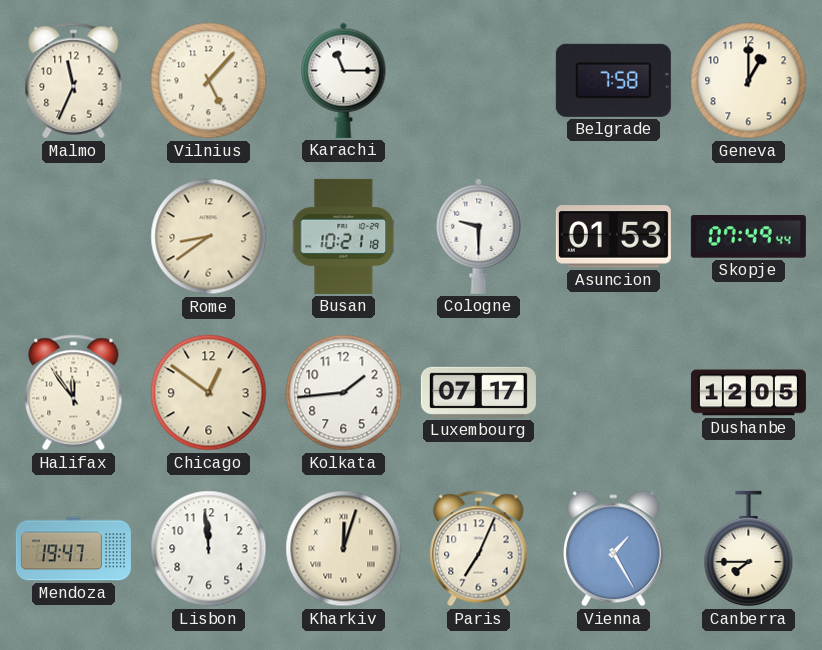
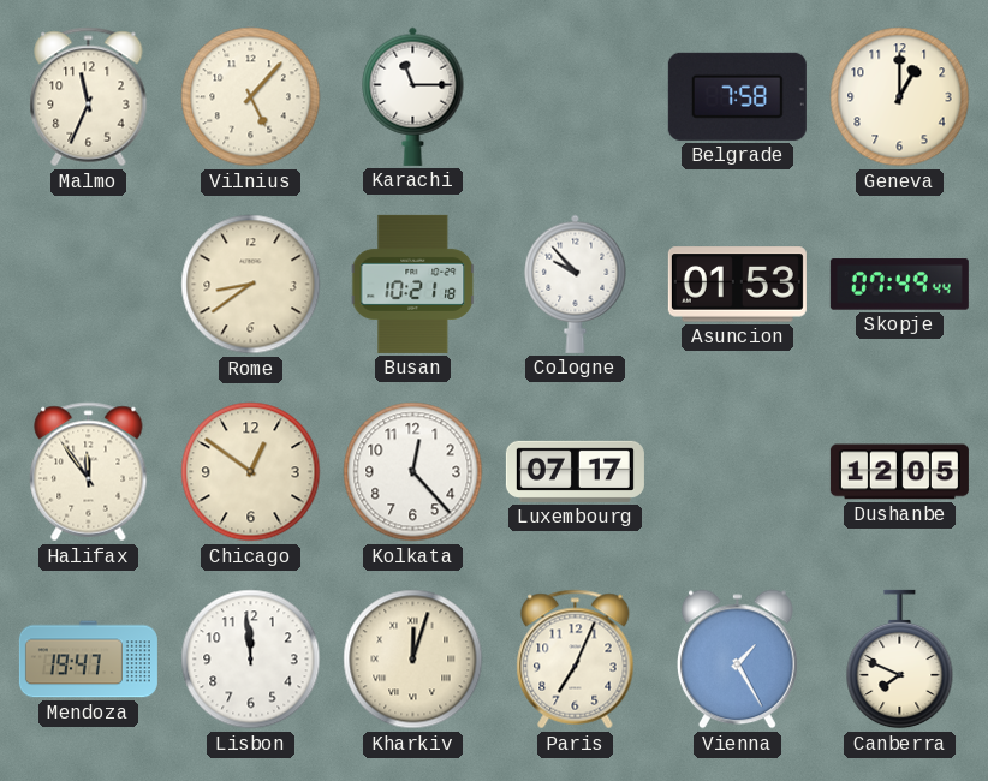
Cologne: 9:30 -> 9:53 (576, 284)
Kolkata: 1:44 -> 12:23 (413, 472)
Canberra: 7:45 -> 7:49 (900, 660)
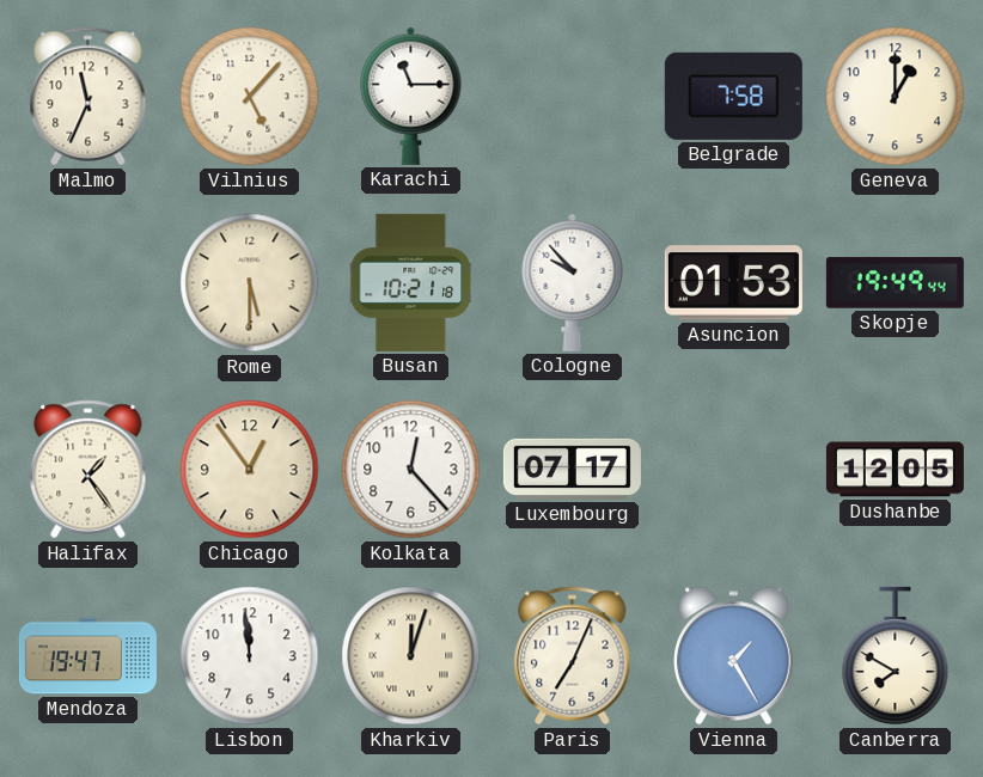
Rome: 8:39 -> 5:30 (250, 283)
Skopje: 07:49 -> 19:49 (895, 283)
Halifax: 11:54 -> 1:24 (88, 470)
Chicago: 12:51 -> 12:54 (250, 470)
Canberra: 7:49 -> 7:50 (896, 656)
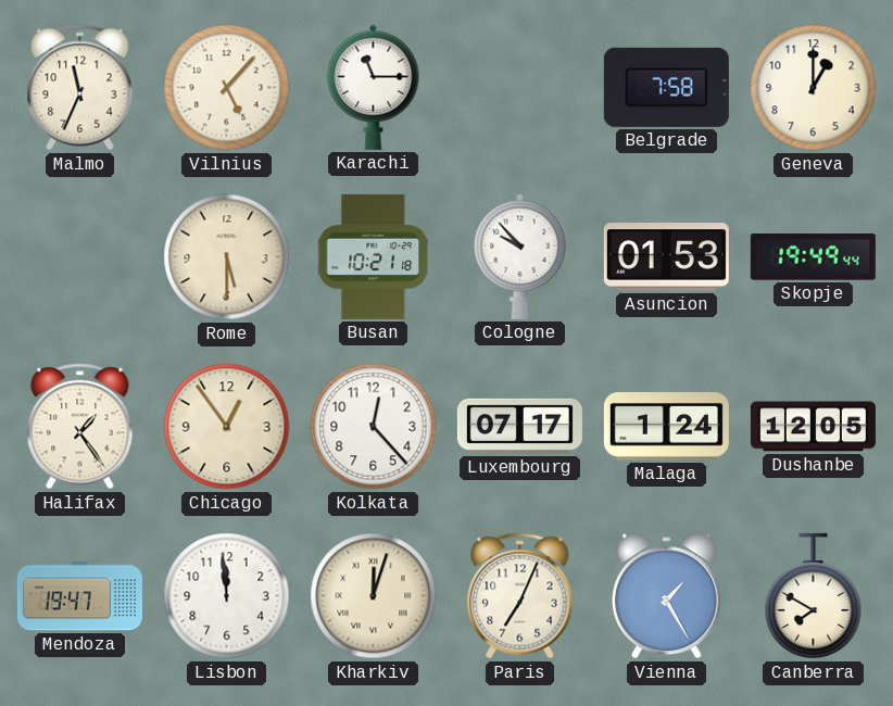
Malaga: none -> 1:24 (666, 427)
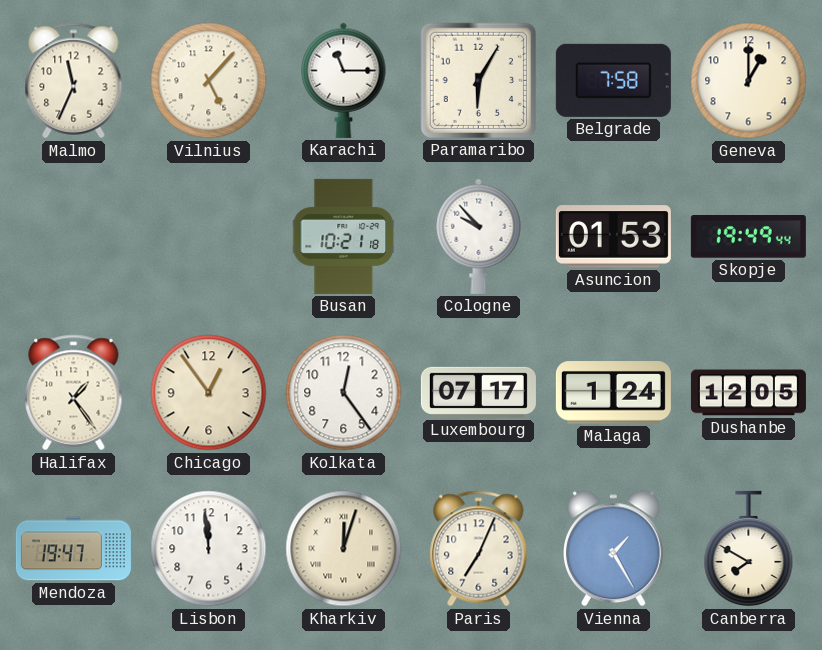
Paramaribo: none -> 6:05 (478, 80)
Rome: 5:30 -> none (227, 257)
Kolkata: 12:23 -> 12:24 (344, 393)
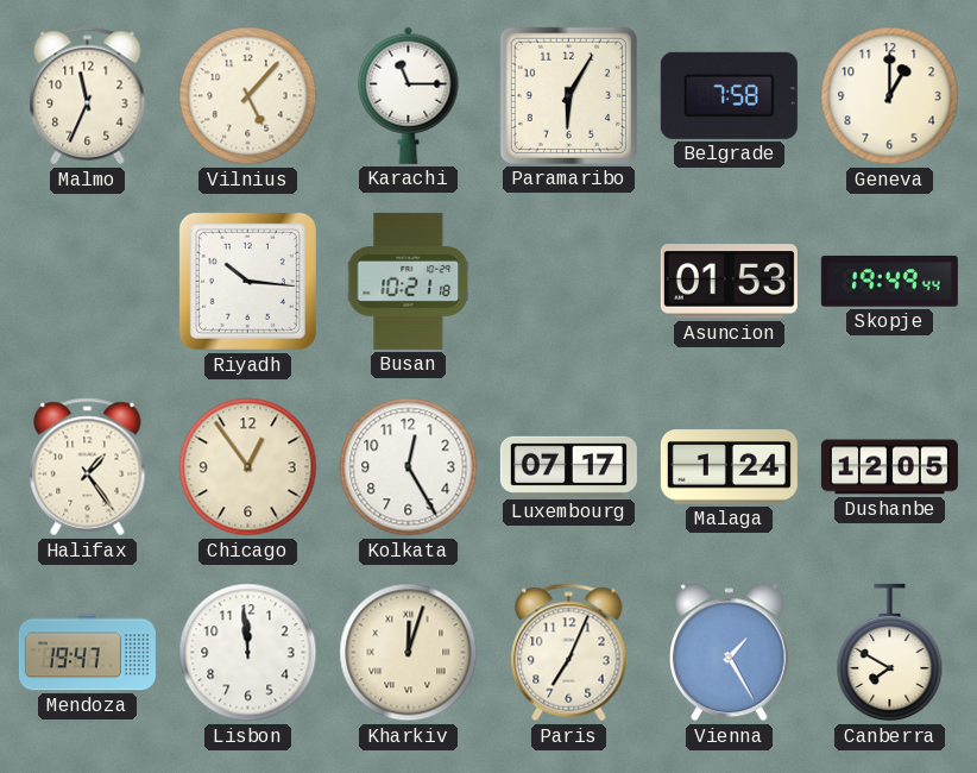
Riyadh: none -> 10:16 (247, 281)
Cologne: 9:53 -> none (479, 236)
Kolkata: 12:24 -> 12:25 (409, 467)
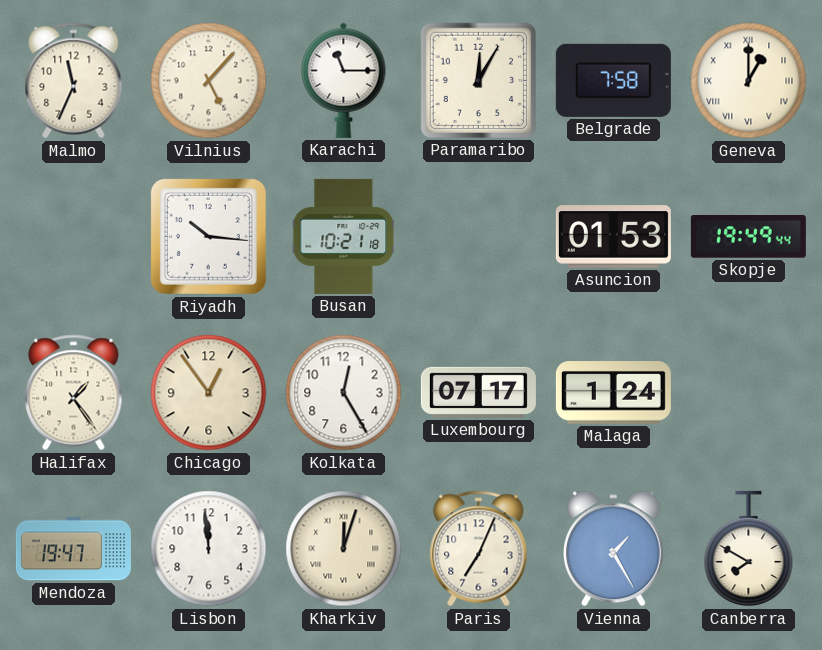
Paramaribo: 6:05 -> 12:05 (478, 80)
Geneva numerals: Arabic -> Roman (749, 81)
Dushanbe: 12:05 -> none (889, 467)
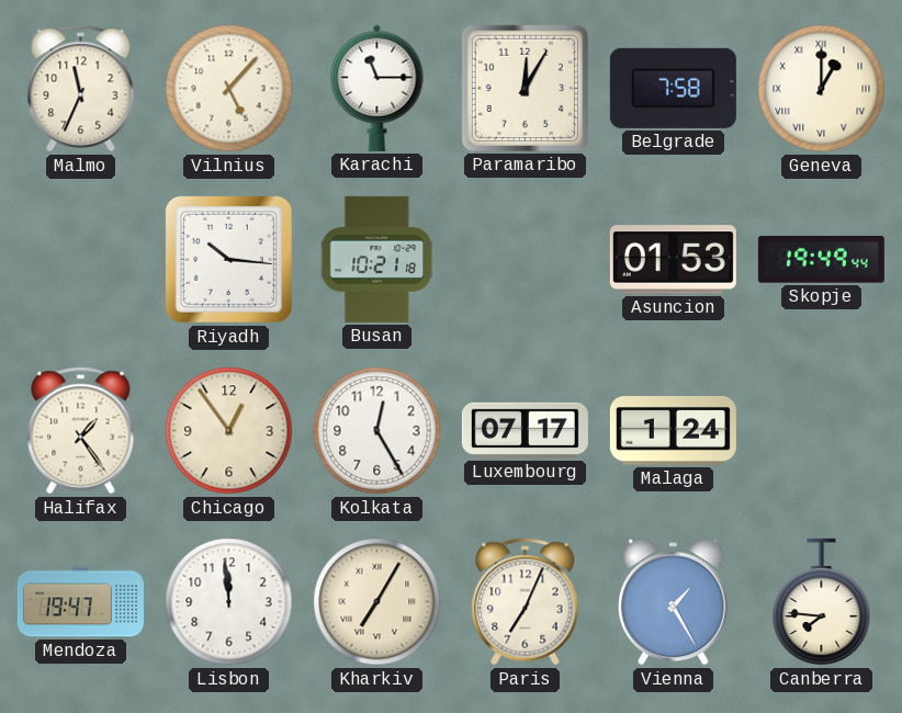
Kharkiv: 12:03 -> 7:05 (377, 602)
Canberra: 7:50 -> 7:46 (822, 602)
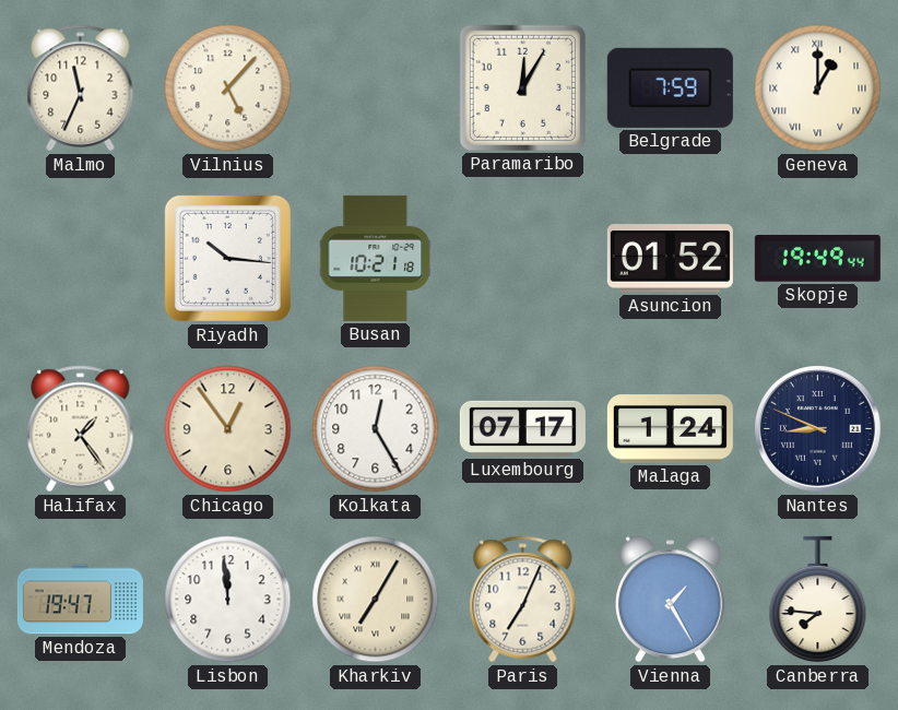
Karachi: 11:15 -> none (377, 88)
Belgrade: 7:58 -> 7:59 (670, 87)
Asuncion: 01:53 -> 01:52 (670, 259)
Nantes: none -> 8:49 (818, 429)
